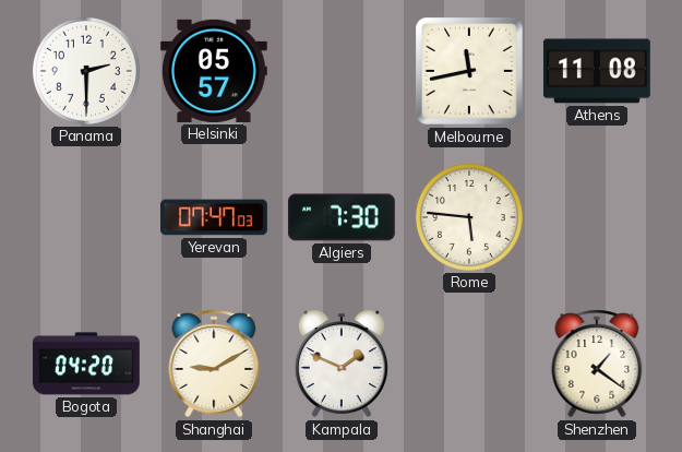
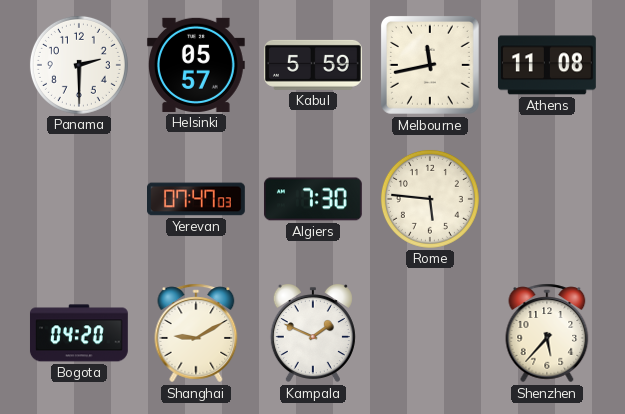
Kabul: none -> 5:59 (313, 65)
Shenzhen: 1:21 -> 5:37 (547, 333)
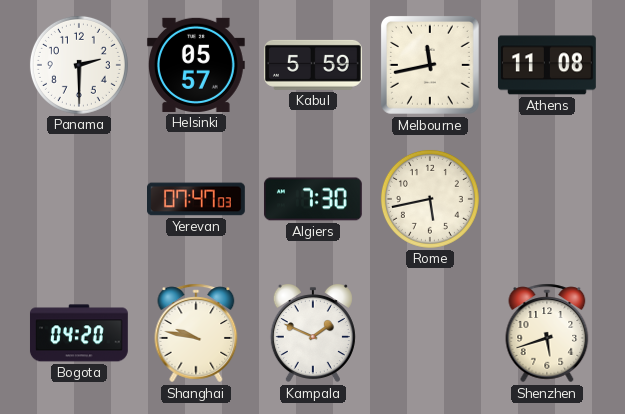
Rome: 5:46 -> 5:43 (430, 199)
Shanghai: 9:10 -> 9:47 (196, 333)
Shenzhen: 5:37 -> 5:42 (547, 333)
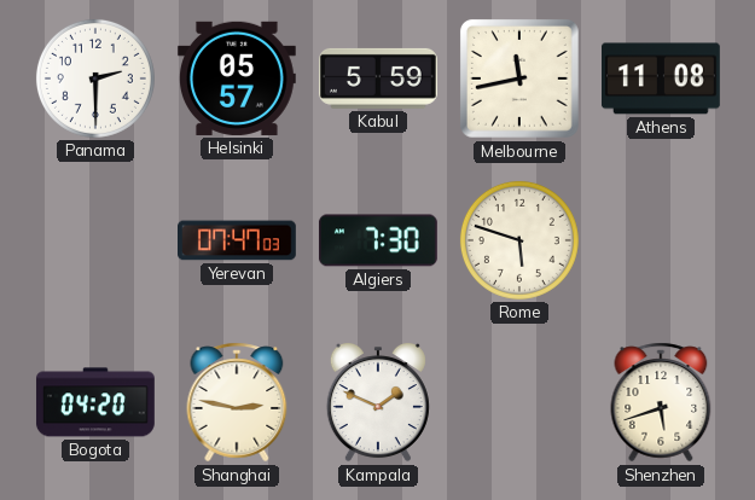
Rome: 5:43 -> 5:48 (519, 240)
Shanghai: 9:47 -> 2:47 (237, 402)
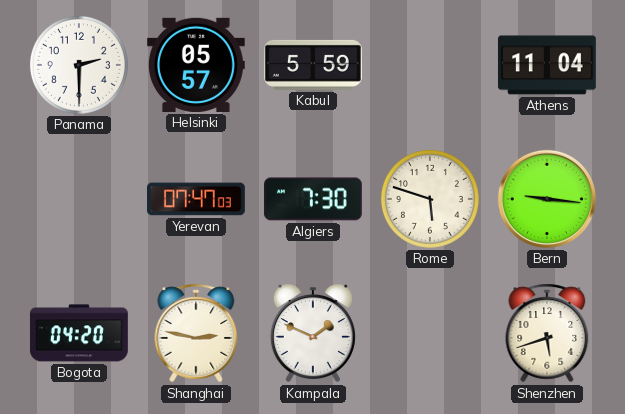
Melbourne: 11:43 -> none (519, 79)
Athens: 11:08 -> 11:04 (547, 65)
Bern: none -> 9:16 (547, 199)
